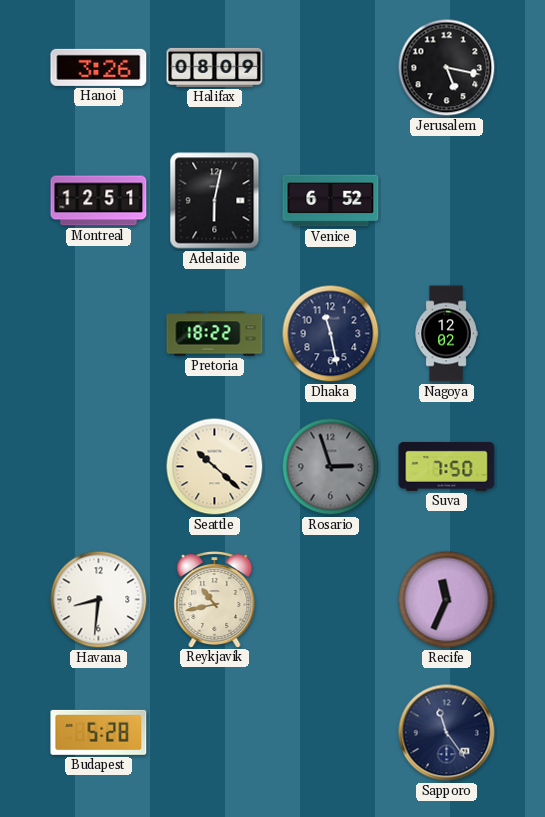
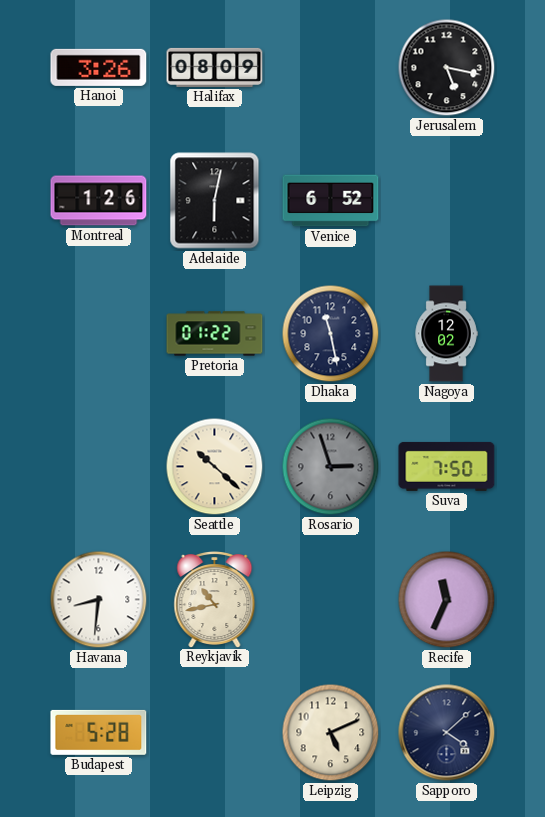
Montreal: 12:51 -> 1:26 (99, 201)
Pretoria: 18:22 -> 01:22 (215, 334)
Leipzig: none -> 5:11 (331, 733)
Sapporo: 11:24 -> 4:08 (447, 733)
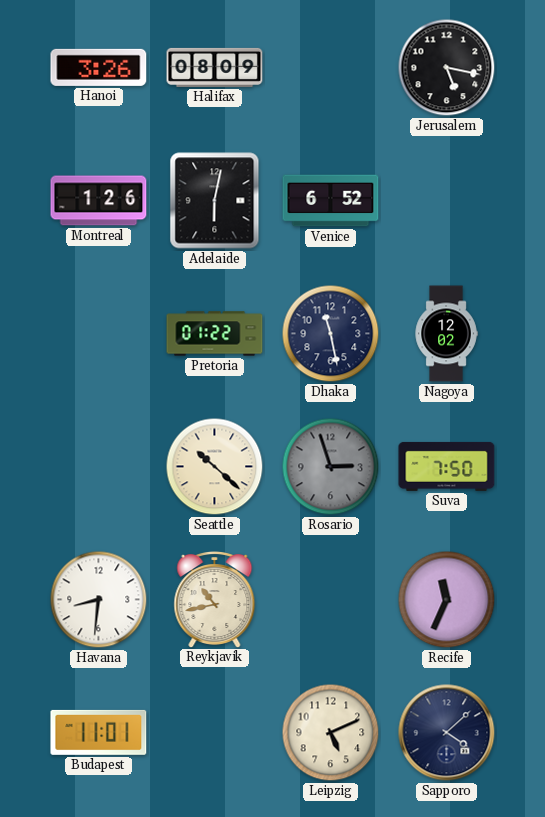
Budapest: 5:28 -> 11:01 (99, 732)
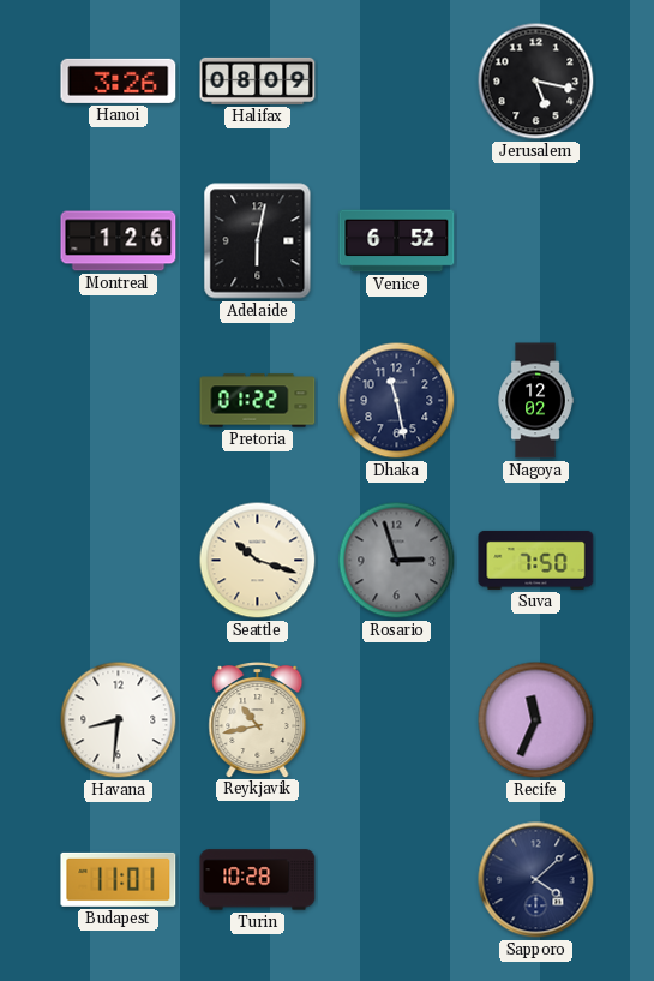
Seattle: 10:22 -> 10:18 (258, 561)
Turin: none -> 10:28 (258, 880)
Leipzig: 5:11 -> none (331, 733)
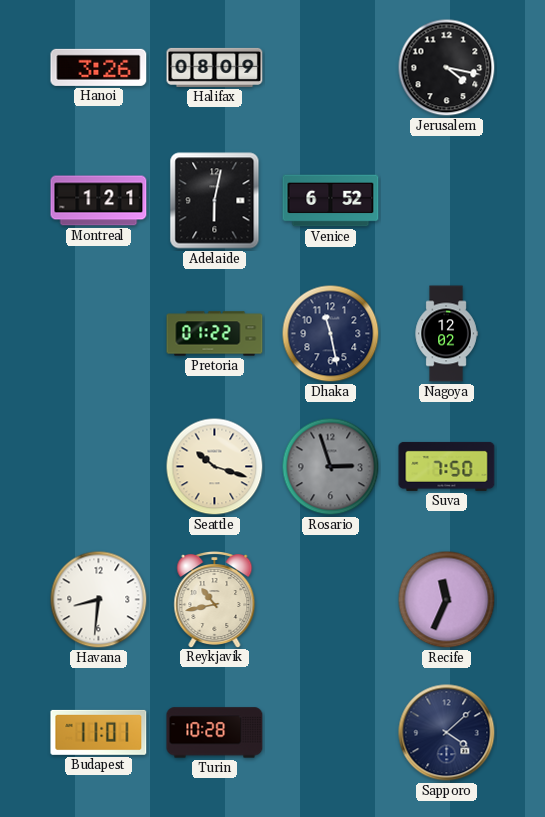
Jerusalem: 5:17 -> 4:17 (447, 68)
Montreal: 1:26 -> 1:21 (99, 201)
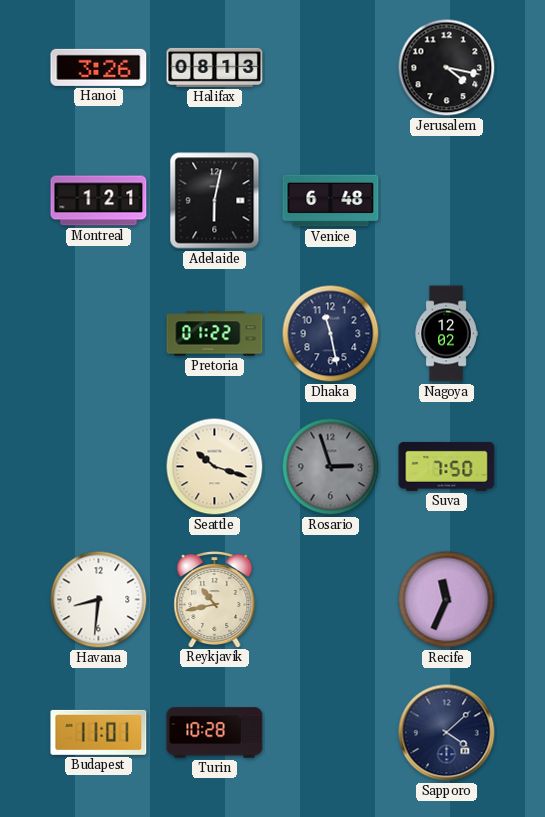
Halifax: 08:09 -> 08:13 (215, 67)
Venice: 6:52 -> 6:48 (331, 201)
